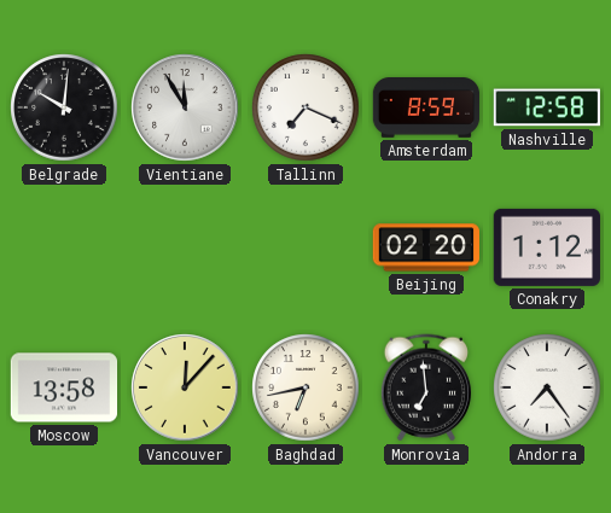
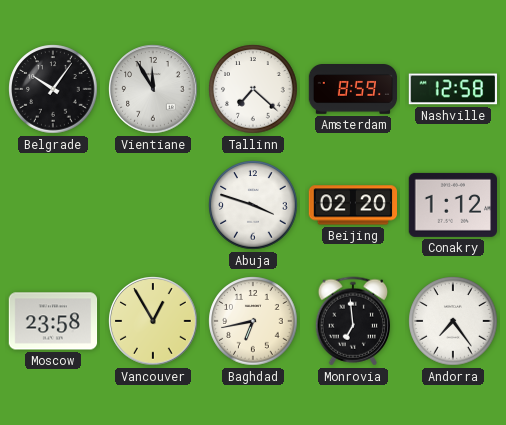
Belgrade: 10:01 -> 10:06 (53, 89)
Tallinn: 7:19 -> 7:22 (253, 89)
Abuja: none -> 3:48 (253, 205)
Moscow: 13:58 -> 23:58 (53, 321)
Vancouver: 12:07 -> 12:55 (153, 321)
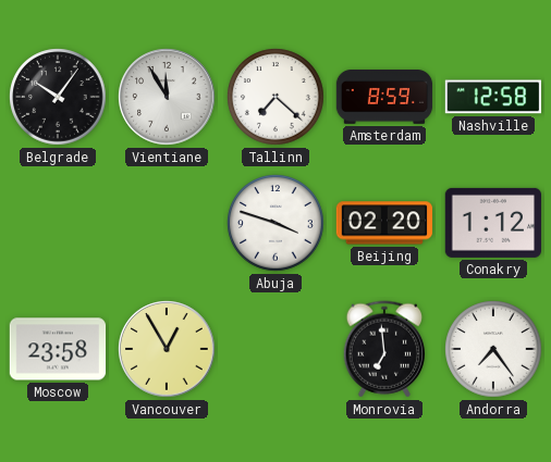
Baghdad: 6:43 -> none (253, 321)
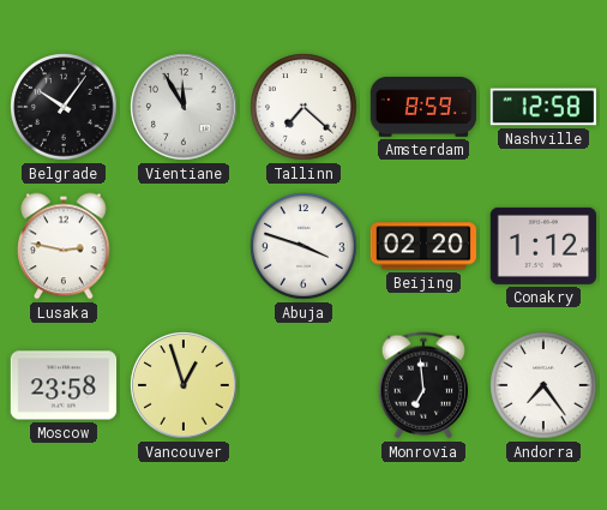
Lusaka: none -> 2:47 (64, 246)
Vancouver: 12:55 -> 12:57 (184, 385)
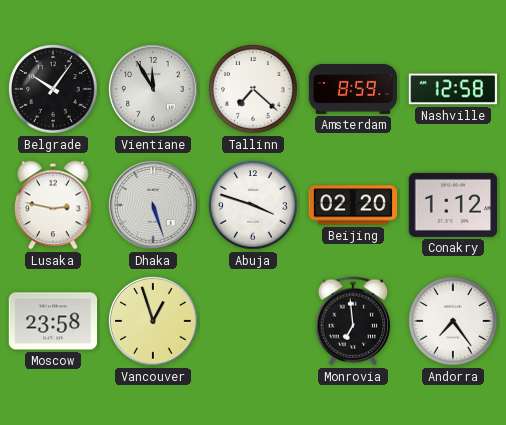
Dhaka: none -> 5:27 (153, 205)
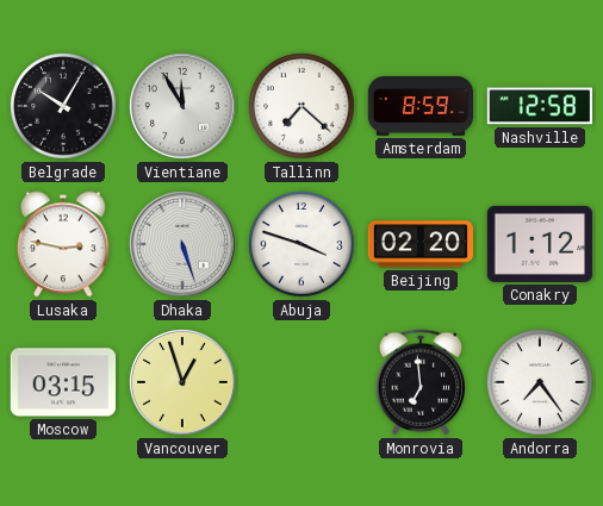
Belgrade: 10:06 -> 10:05 (63, 106)
Moscow: 23:58 -> 03:15 (63, 382)
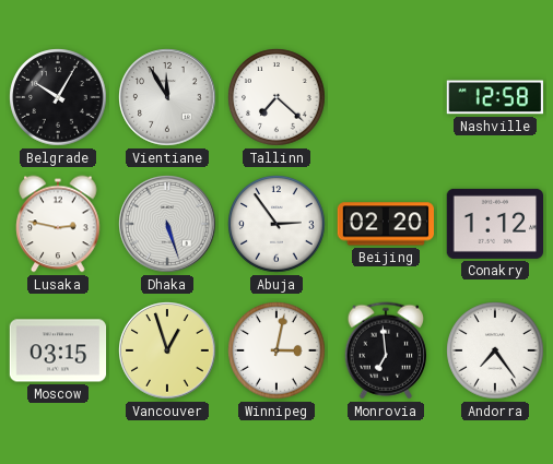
Amsterdam: 8:59 -> none (421, 107)
Abuja: 3:48 -> 2:54 (276, 224)
Winnipeg: none -> 3:02 (276, 350)
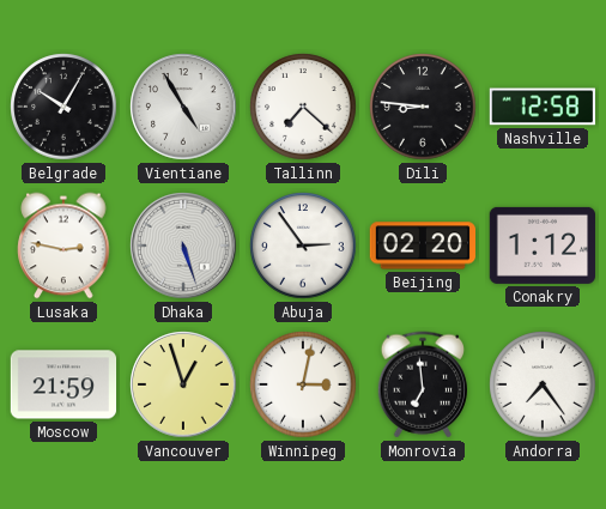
Vientiane: 11:55 -> 4:55 (183, 107)
Dili: none -> 8:46 (423, 107)
Moscow: 03:15 -> 21:59 (63, 384)
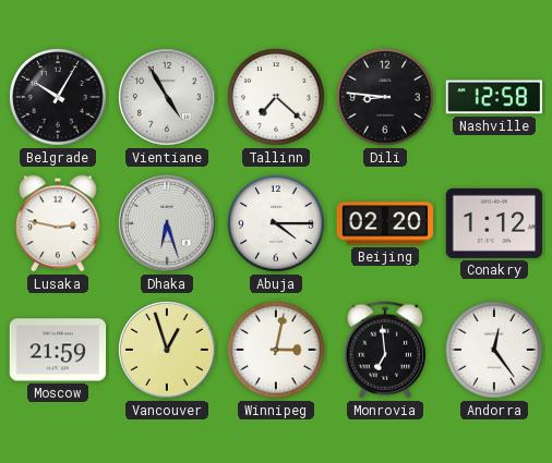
Dhaka: 5:27 -> 6:27 (167, 223)
Abuja: 2:54 -> 4:15 (276, 223)
Andorra: 7:24 -> 12:24 (494, 350)
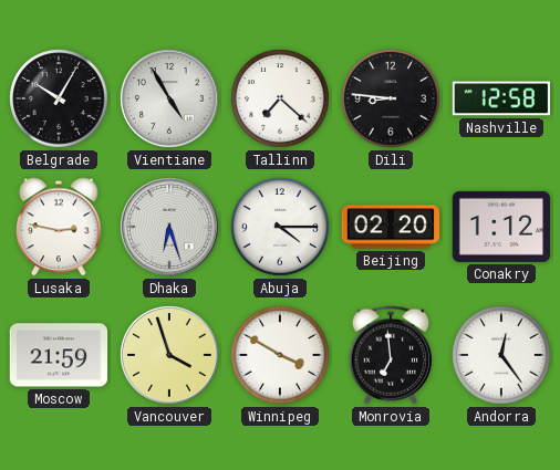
Vancouver: 12:57 -> 3:57 (169, 355)
Winnipeg: 3:02 -> 3:50 (280, 355)
